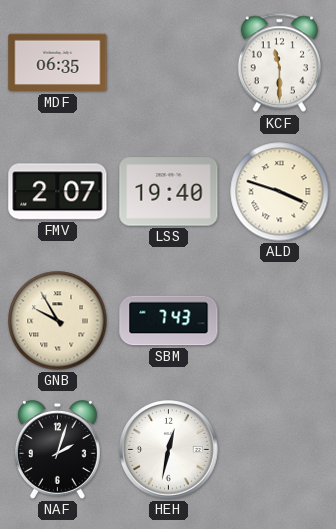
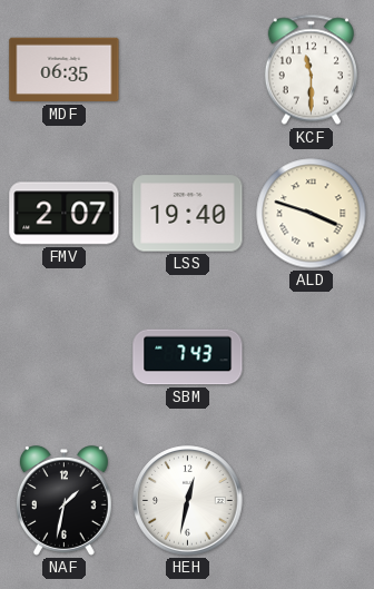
GNB: 9:55 -> none (58, 321)
NAF: 2:03 -> 1:32 (63, 501)
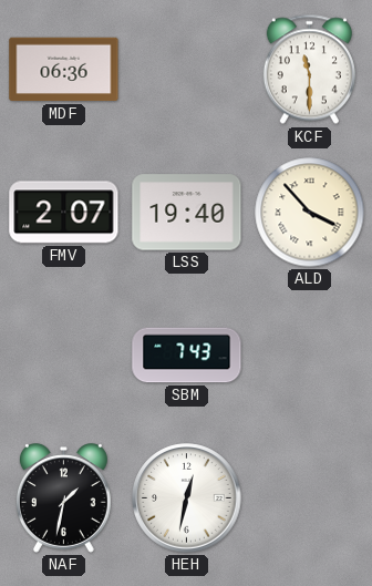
MDF: 06:35 -> 06:36 (64, 70)
ALD: 3:48 -> 3:53 (310, 213)
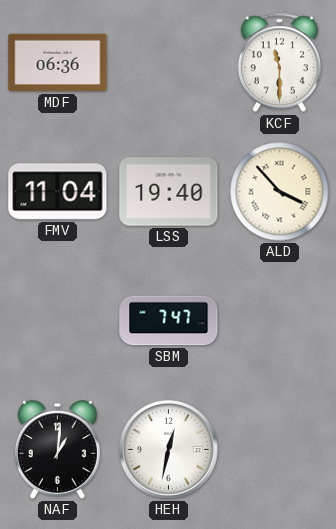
FMV: 2:07 -> 11:04 (58, 192)
SBM: 7:43 -> 7:47 (169, 321)
NAF: 1:32 -> 1:01 (57, 450)
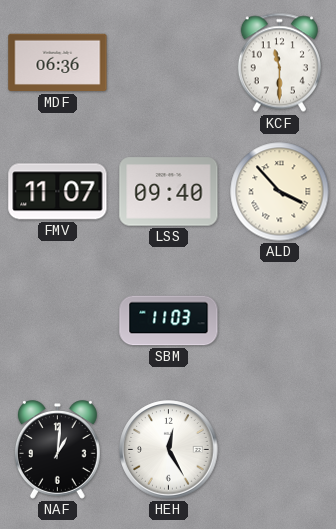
FMV: 11:04 -> 11:07 (58, 192)
LSS: 19:40 -> 09:40 (169, 192)
SBM: 7:47 -> 11:03 (169, 321)
HEH: 12:32 -> 12:25 (169, 450)
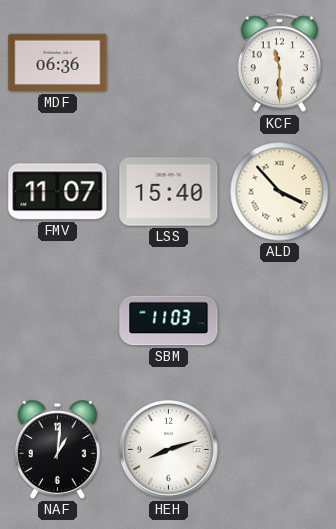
LSS: 09:40 -> 15:40 (169, 192)
HEH: 12:25 -> 8:12 (169, 450)
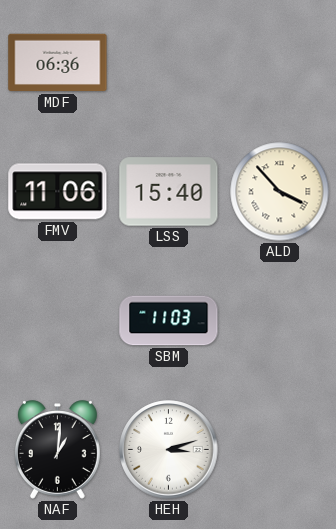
KCF: 11:30 -> none (279, 63)
FMV: 11:07 -> 11:06 (58, 192)
HEH: 8:12 -> 3:12 (169, 450)
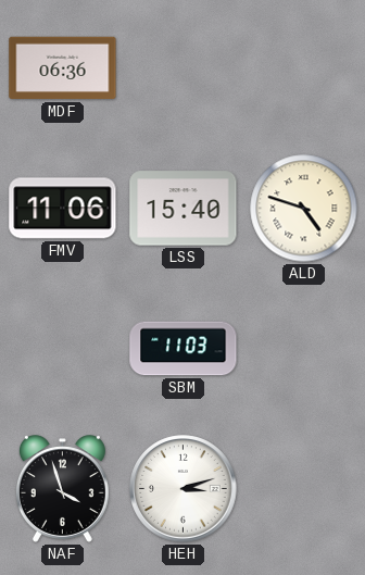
ALD: 3:53 -> 4:48 (304, 209)
NAF: 1:01 -> 3:57 (62, 489)
